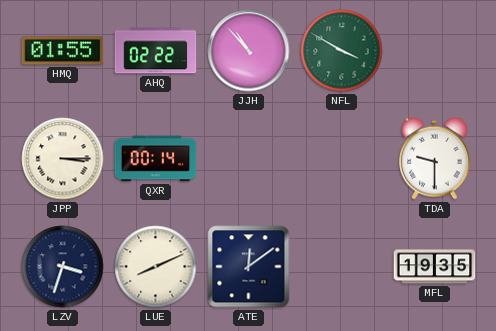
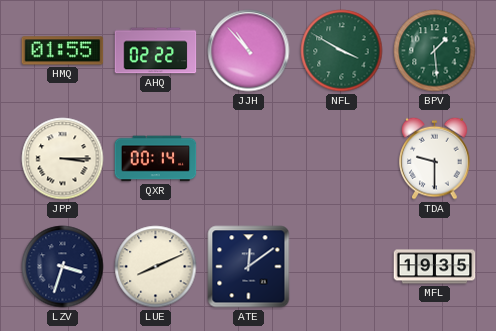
BPV: none -> 1:29 (435, 51)
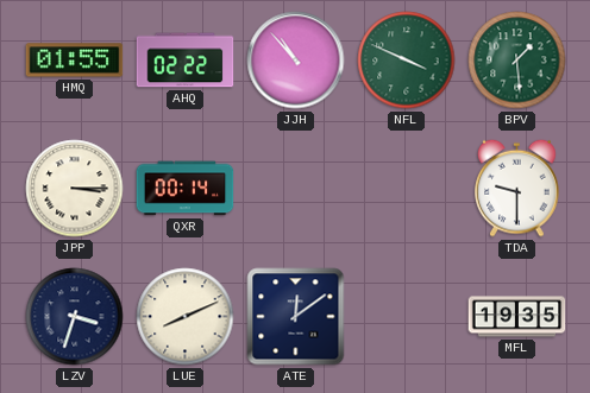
NFL: 3:50 -> 3:49 (407, 61)
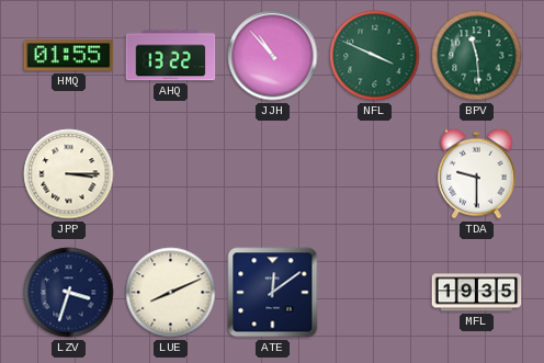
AHQ: 02:22 -> 13:22 (171, 56)
BPV: 1:29 -> 11:29 (477, 56)
QXR: 00:14 -> none (186, 189)
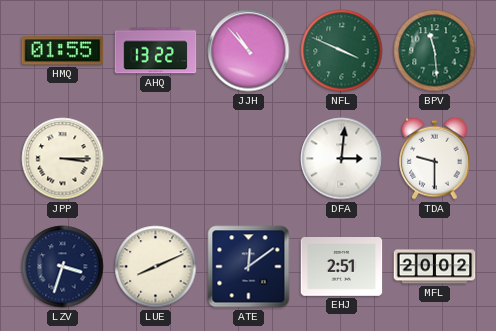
DFA: none -> 3:01 (342, 159)
EHJ: none -> 2:51 (342, 267)
MFL: 19:35 -> 20:02 (435, 267)
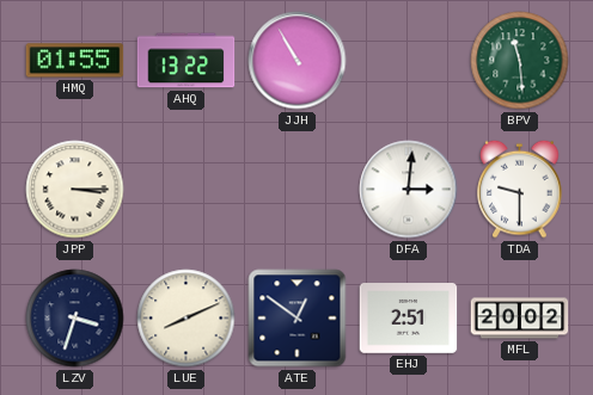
JJH: 10:53 -> 10:55 (298, 61)
NFL: 3:49 -> none (342, 51)
ATE: 12:09 -> 12:51 (298, 319)
